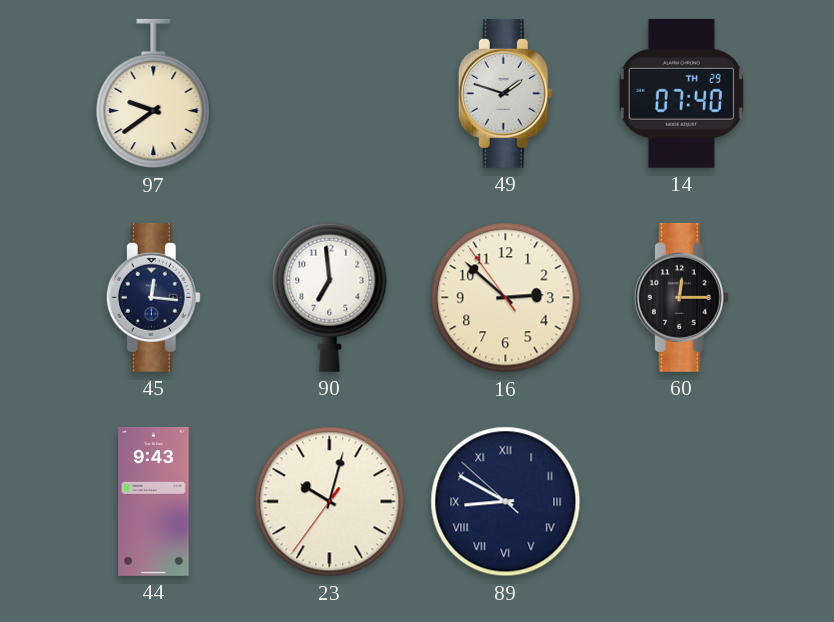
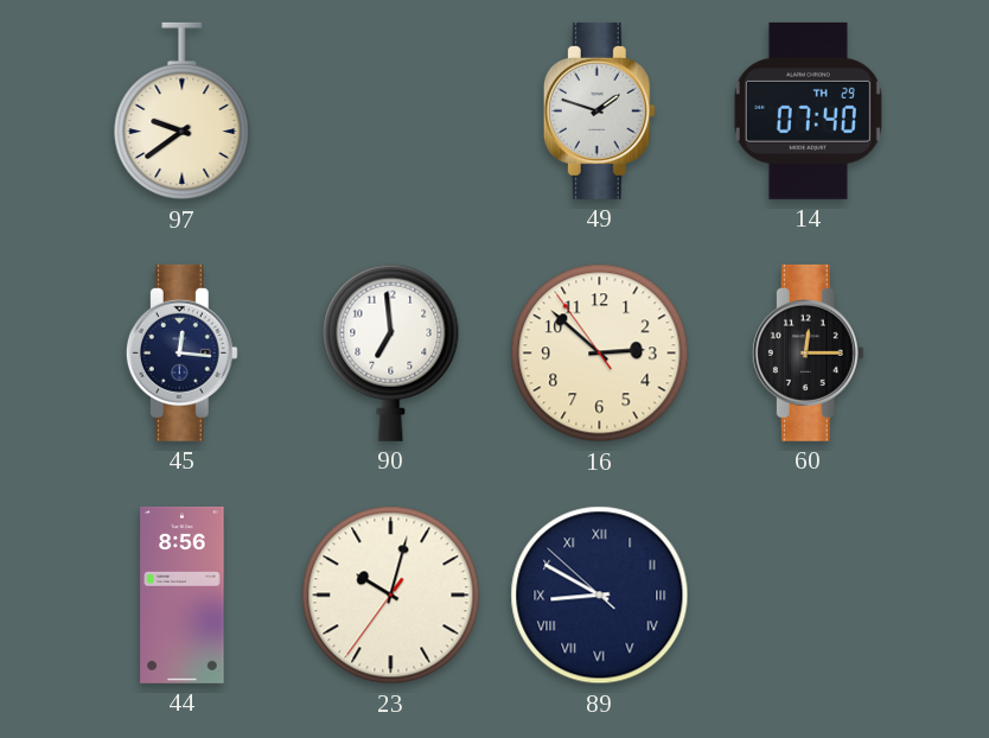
44: 9:43 -> 8:56 (183, 594)
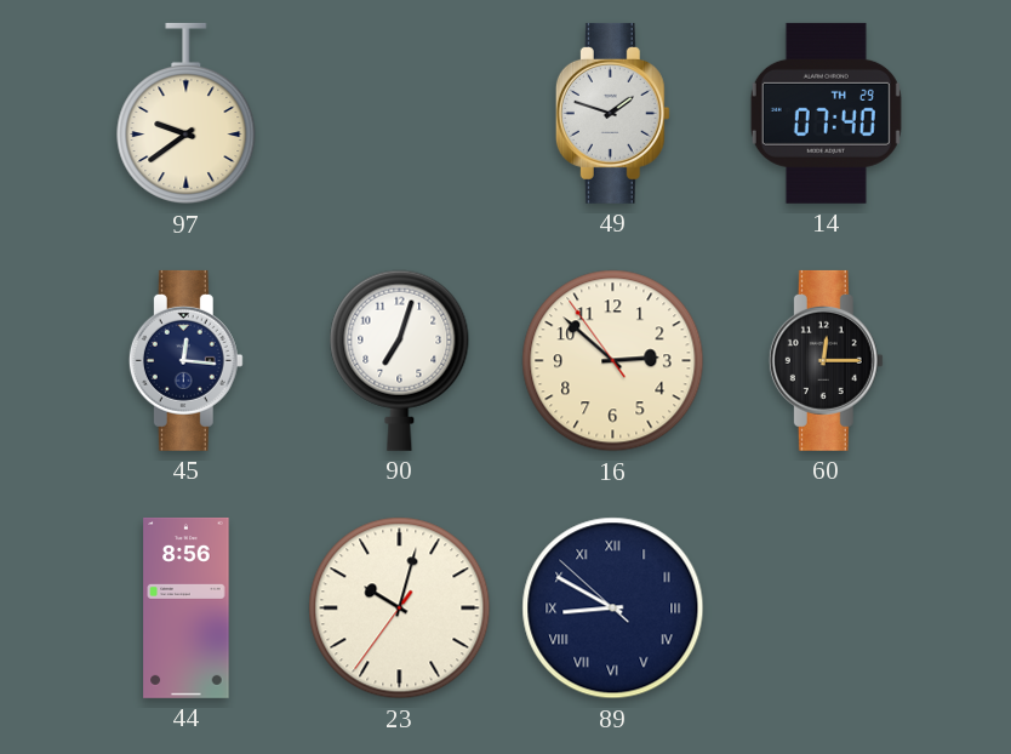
90: 6:59 -> 7:03 (400, 360)
